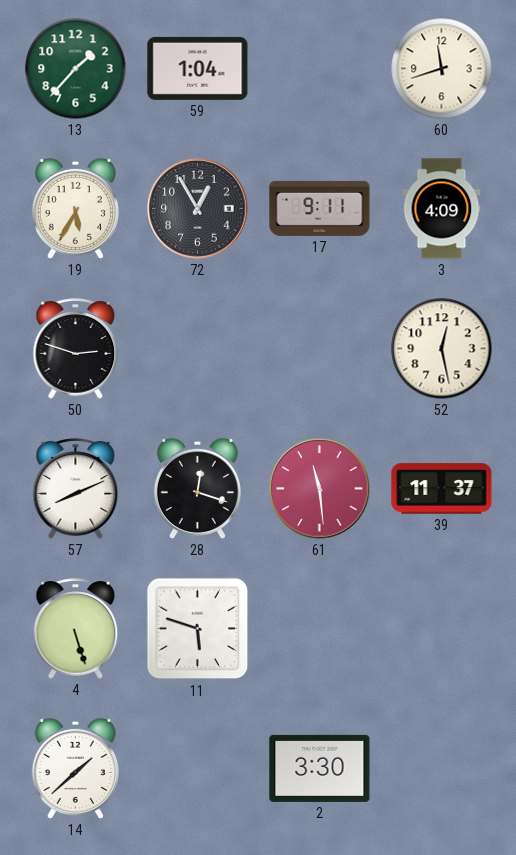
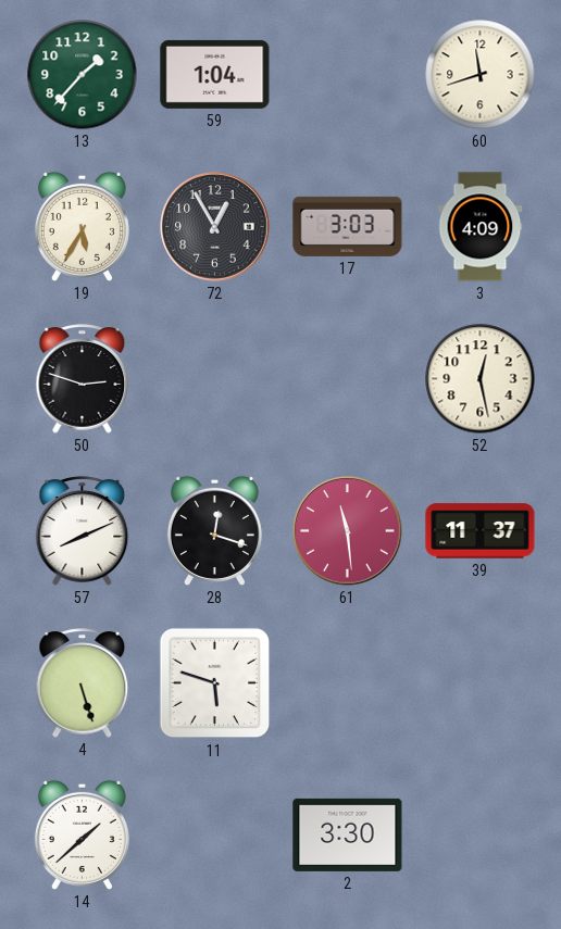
17: 9:11 -> 3:03 (348, 226)
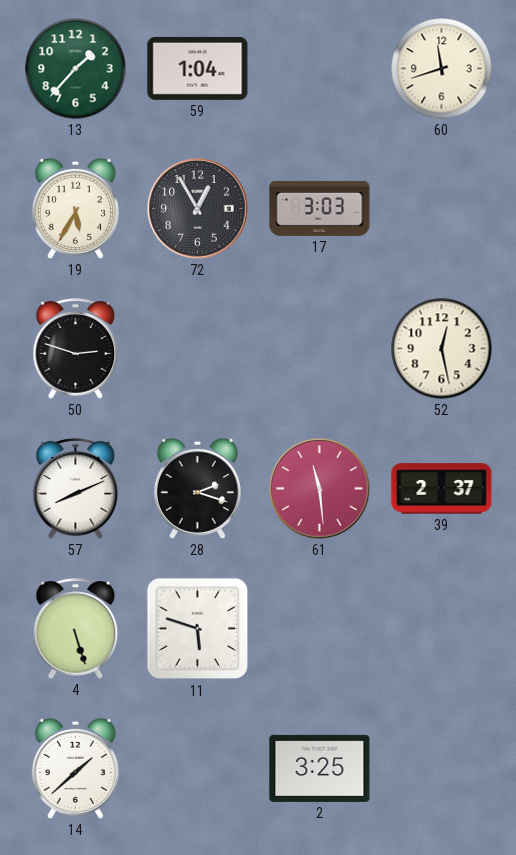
3: 4:09 -> none (481, 227)
28: 12:18 -> 2:18 (197, 488)
39: 11:37 -> 2:37 (442, 489)
2: 3:30 -> 3:25 (320, 768)
